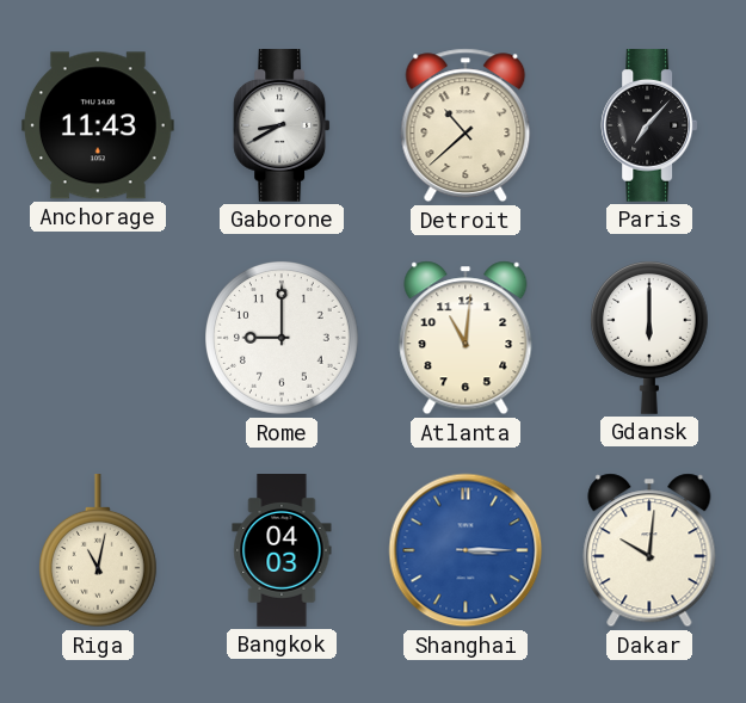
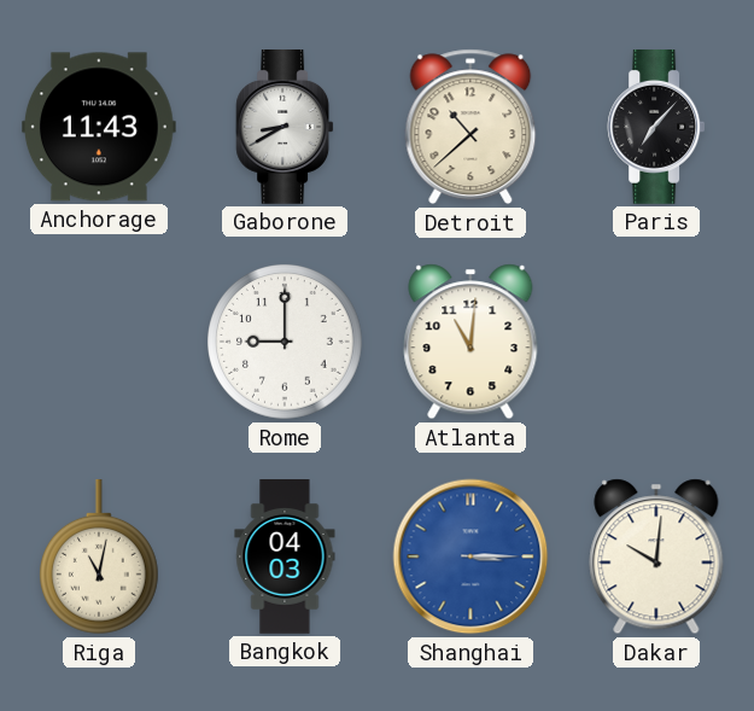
Gdansk: 6:00 -> none (649, 338)
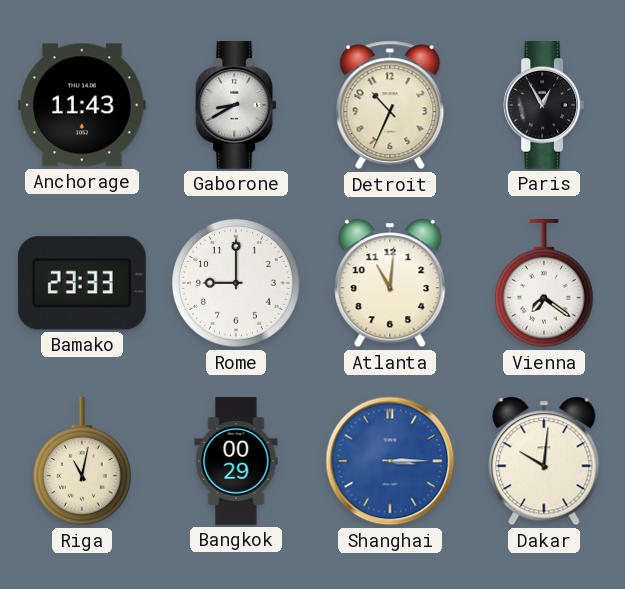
Detroit: 10:38 -> 10:34 (390, 105)
Paris: 7:07 -> 12:55 (544, 106)
Bamako: none -> 23:33 (82, 283)
Vienna: none -> 7:21 (544, 284)
Bangkok: 04:03 -> 00:29 (236, 461)
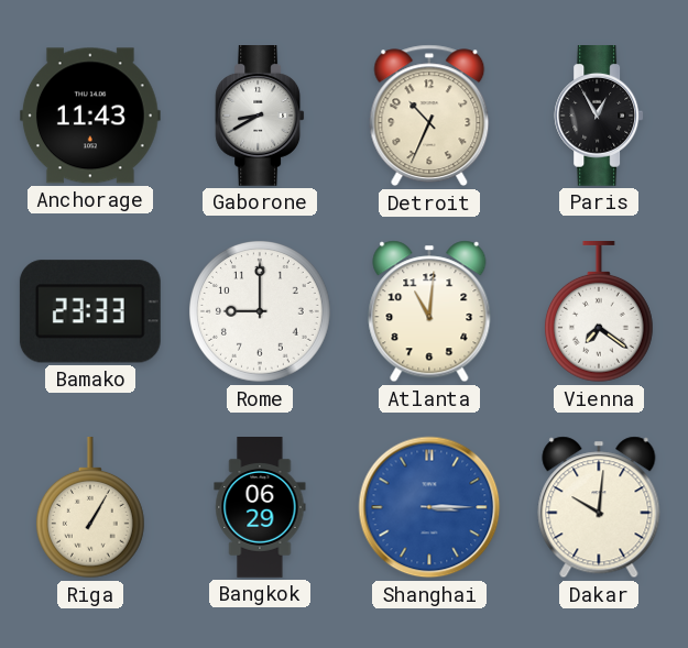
Riga: 11:02 -> 1:05 (90, 508)
Bangkok: 00:29 -> 06:29 (260, 507)
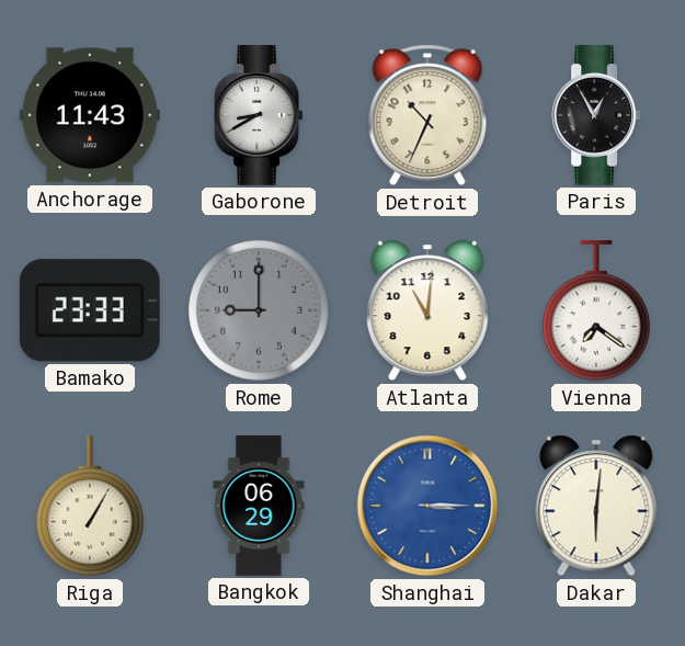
Rome dial: white -> grey (260, 311)
Dakar: 10:01 -> 6:01 (596, 506)
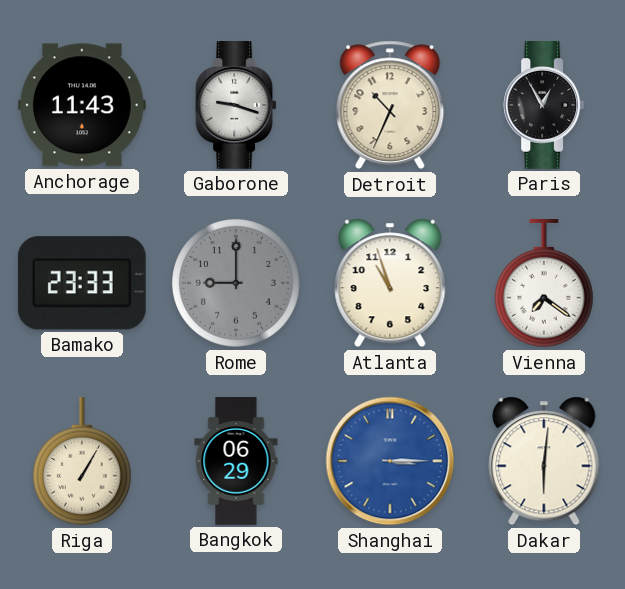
Gaborone: 8:40 -> 9:18 (236, 106)
Atlanta: 11:01 -> 10:57 (390, 283)
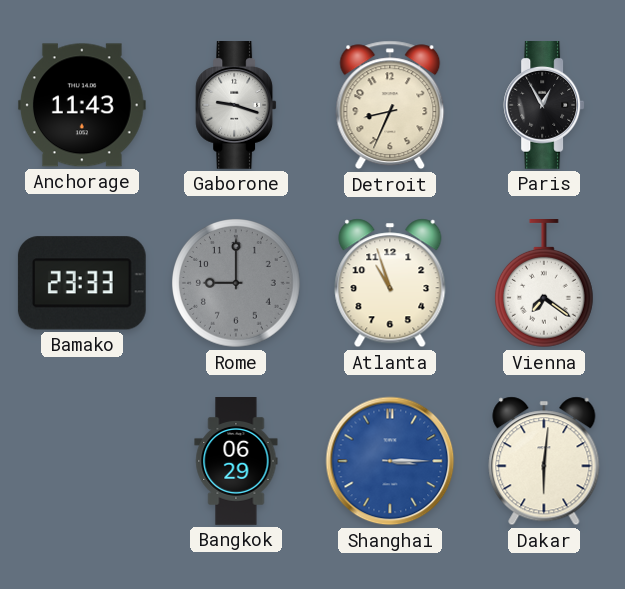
Detroit: 10:34 -> 8:34 (390, 105)
Riga: 1:05 -> none (82, 462)
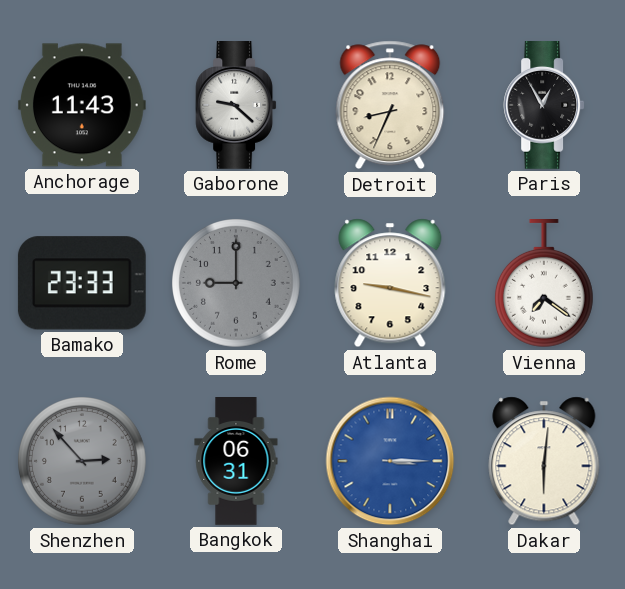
Gaborone: 9:18 -> 9:22 (236, 106)
Atlanta: 10:57 -> 9:17 (390, 283)
Shenzhen: none -> 2:53 (83, 462)
Bangkok: 06:29 -> 06:31 (236, 461)
